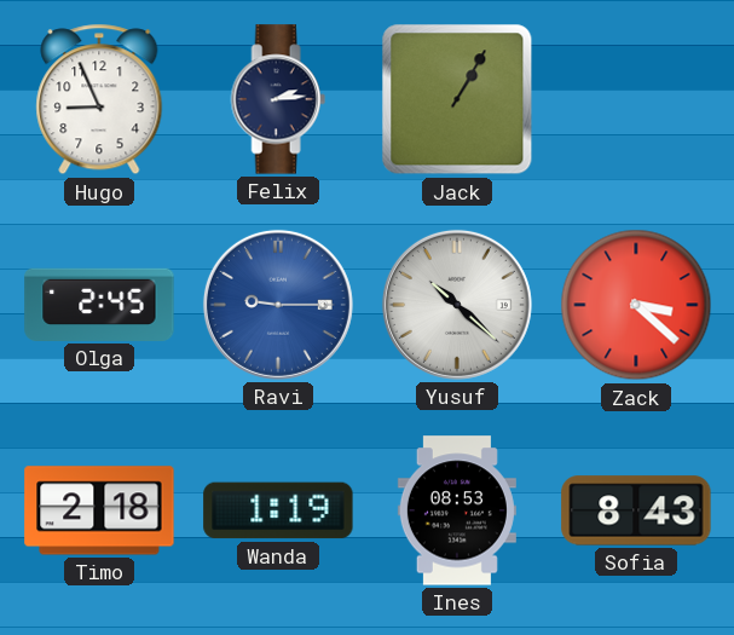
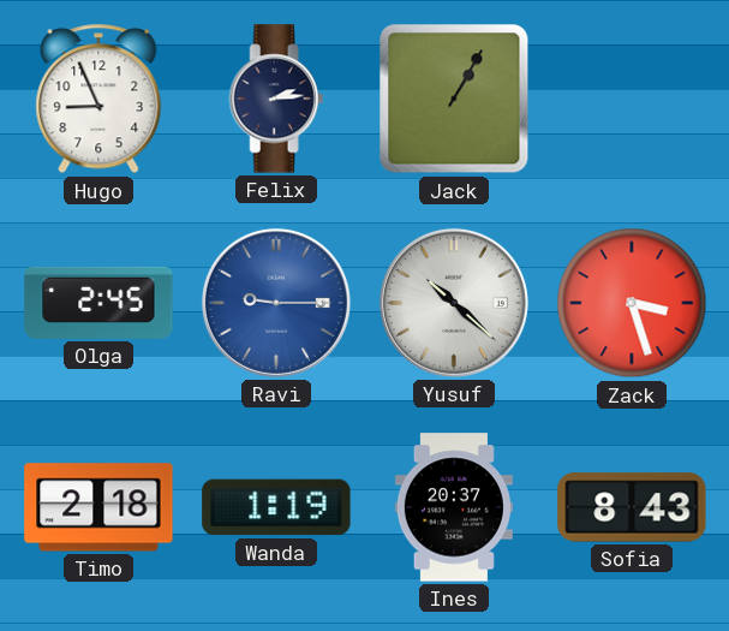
Zack: 3:22 -> 3:27 (632, 303)
Ines: 08:53 -> 20:37 (454, 507)
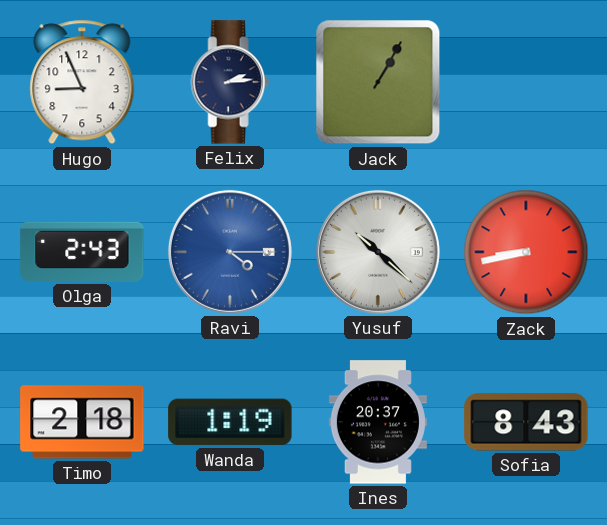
Olga: 2:45 -> 2:43 (82, 252)
Ravi: 9:15 -> 4:15 (230, 252)
Zack: 3:27 -> 8:43 (526, 252)
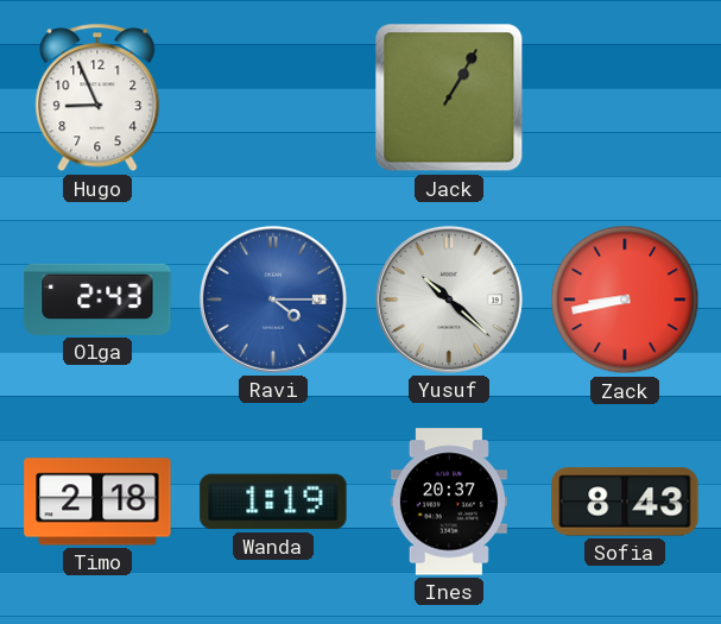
Felix: 2:14 -> none (230, 82)
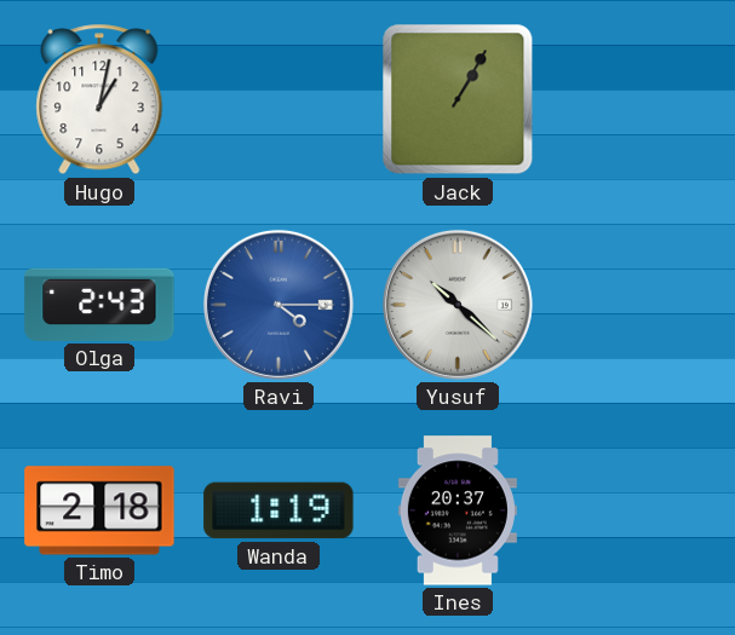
Hugo: 8:56 -> 1:02 (99, 99)
Zack: 8:43 -> none (625, 300)
Sofia: 8:43 -> none (625, 502)
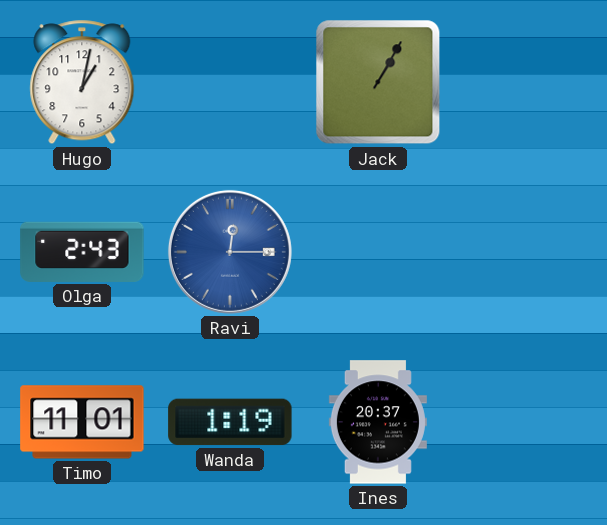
Ravi: 4:15 -> 12:15 (230, 252)
Yusuf: 10:22 -> none (458, 305)
Timo: 2:18 -> 11:01 (82, 422)
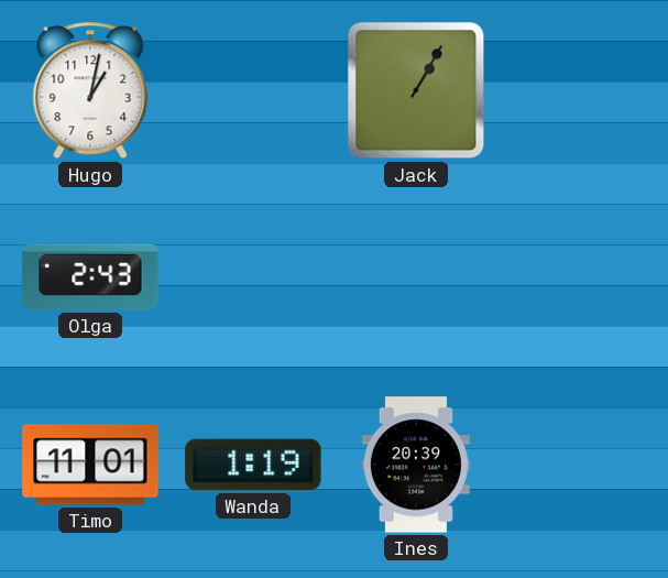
Ravi: 12:15 -> none (230, 252)
Ines: 20:37 -> 20:39 (416, 465)
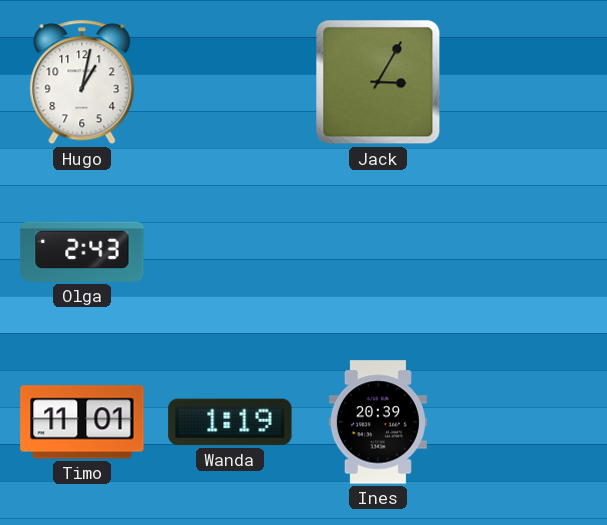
Jack: 1:05 -> 3:05 (378, 82)
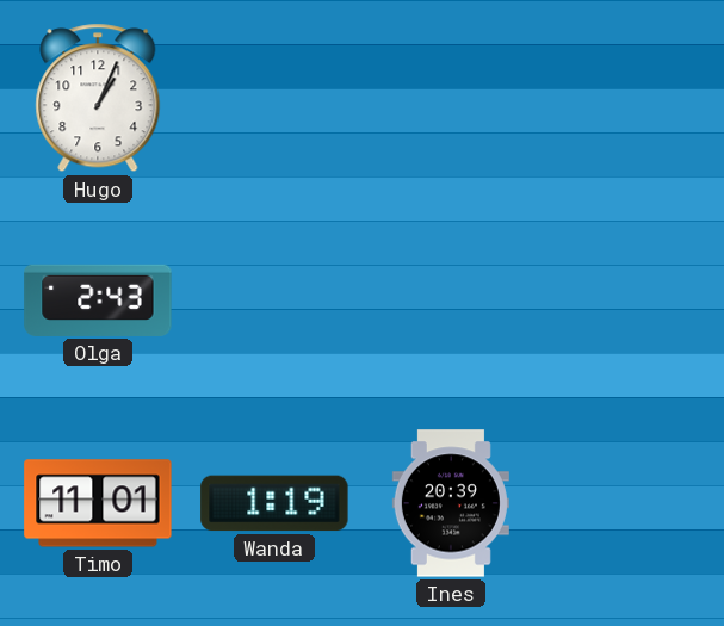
Hugo: 1:02 -> 1:04 (98, 98)
Jack: 3:05 -> none (378, 82)
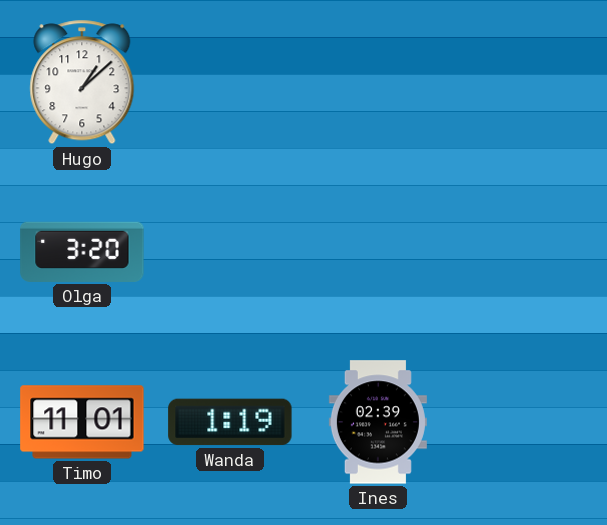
Hugo: 1:04 -> 1:08 (82, 82)
Olga: 2:43 -> 3:20 (82, 252)
Ines: 20:39 -> 02:39 (378, 422)
